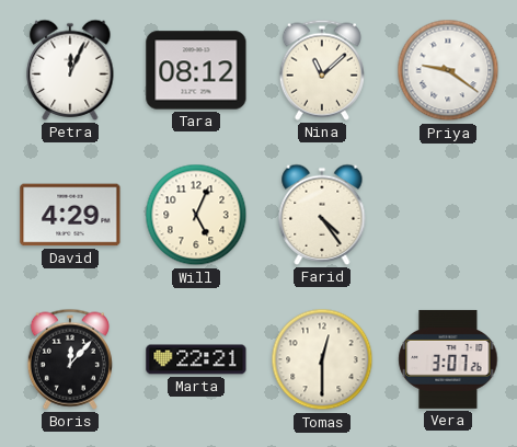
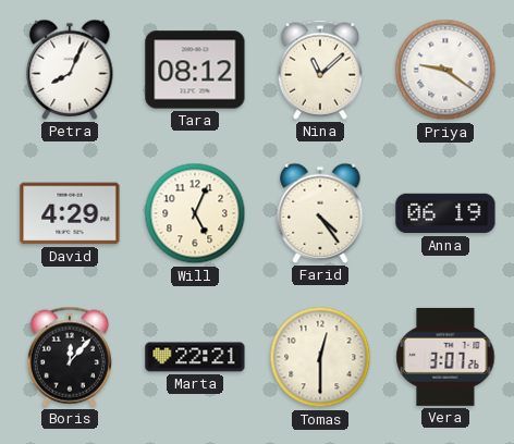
Petra: 12:04 -> 8:04 (70, 70)
Anna: none -> 06:19 (445, 213)
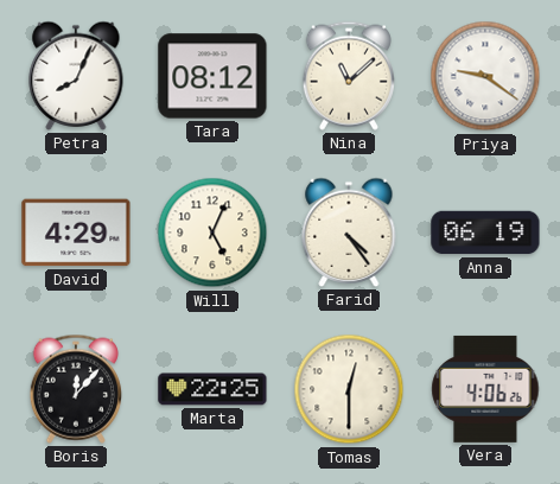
Marta: 22:21 -> 22:25 (212, 389)
Vera: 3:07 -> 4:06 (485, 389)
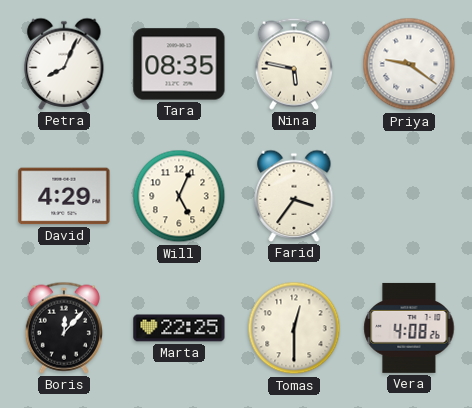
Tara: 08:12 -> 08:35 (179, 64)
Nina: 11:08 -> 5:47 (294, 64)
Farid: 4:24 -> 3:36 (294, 196)
Anna: 06:19 -> none (485, 233)
Vera: 4:06 -> 4:08 (409, 328)
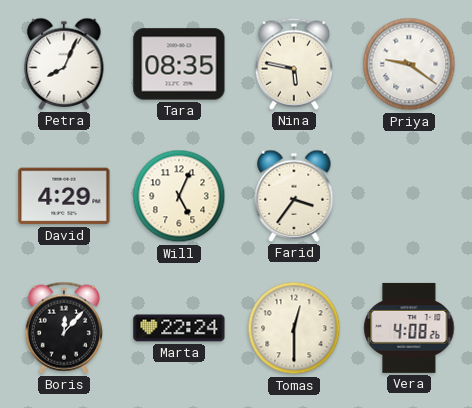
Marta: 22:25 -> 22:24 (179, 328)
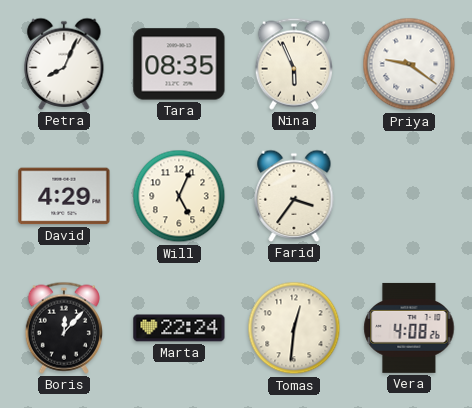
Nina: 5:47 -> 5:56 (294, 64)
Tomas: 12:30 -> 12:31 (294, 328)
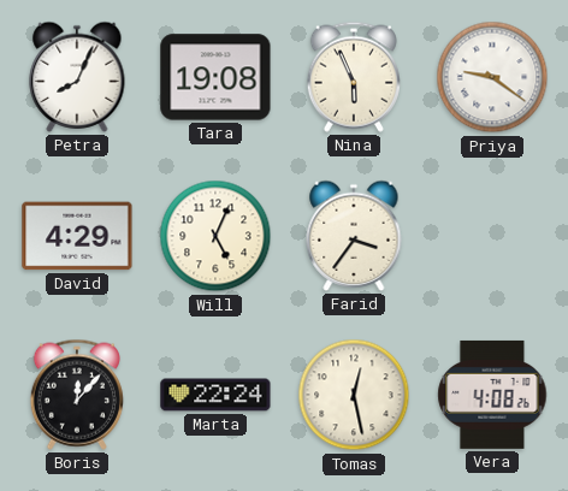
Tara: 08:35 -> 19:08 (215, 77)
Tomas: 12:31 -> 12:28 (354, 395)
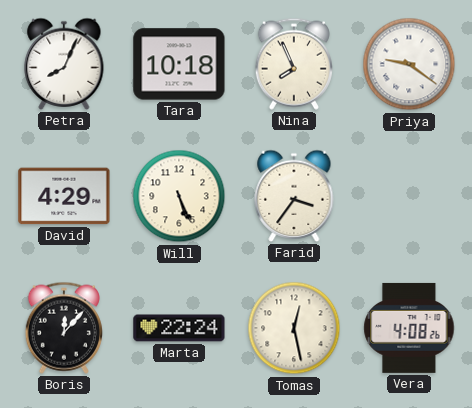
Tara: 19:08 -> 10:18 (179, 64)
Nina: 5:56 -> 7:56 (294, 64)
Will: 5:04 -> 5:26 (179, 196)
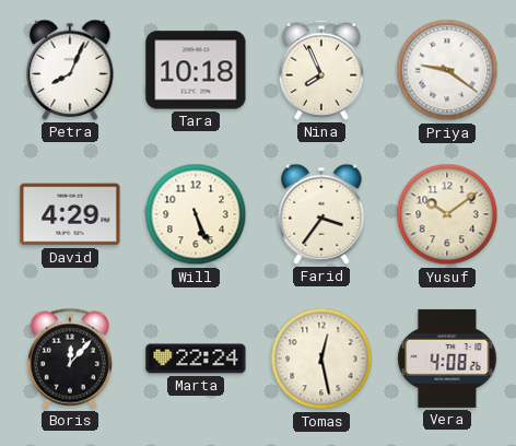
Yusuf: none -> 10:09 (447, 214)
